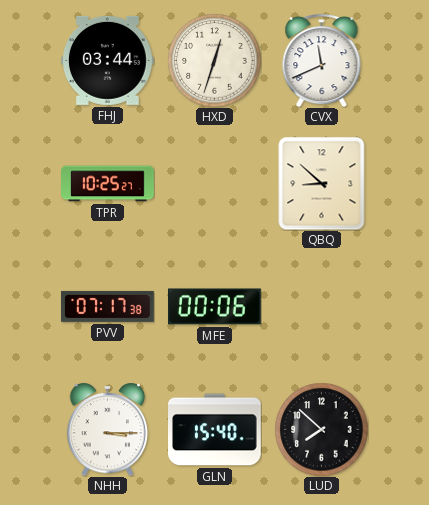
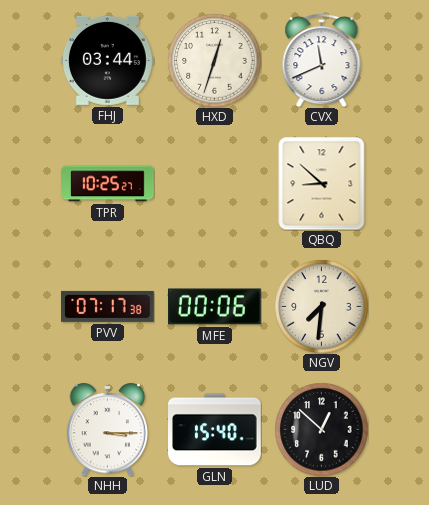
NGV: none -> 7:31 (321, 306)
LUD: 7:52 -> 12:52 (321, 429)
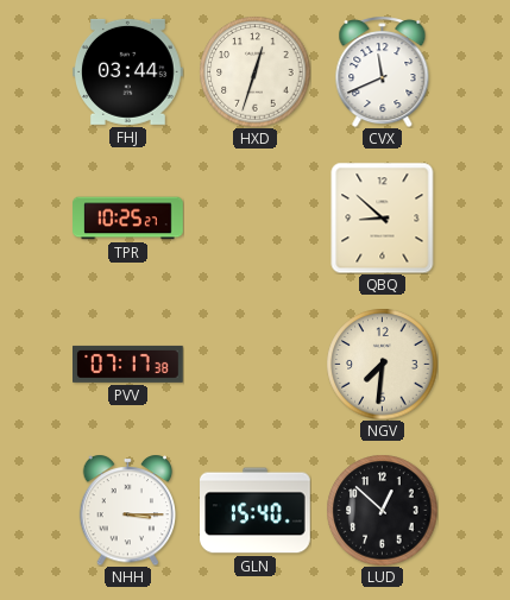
MFE: 00:06 -> none (215, 307)
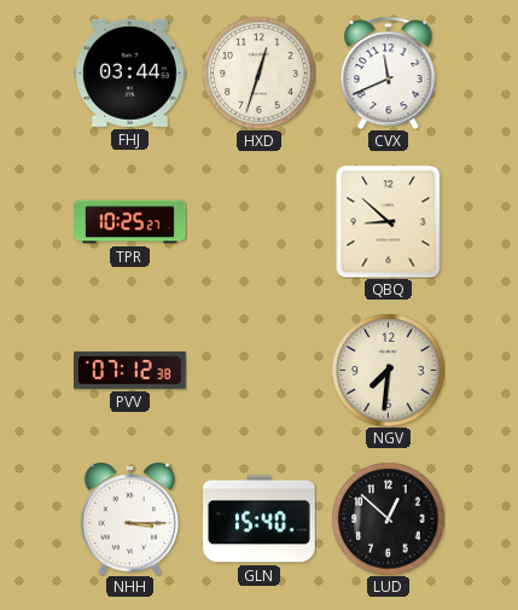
PVV: 07:17 -> 07:12 (130, 370)
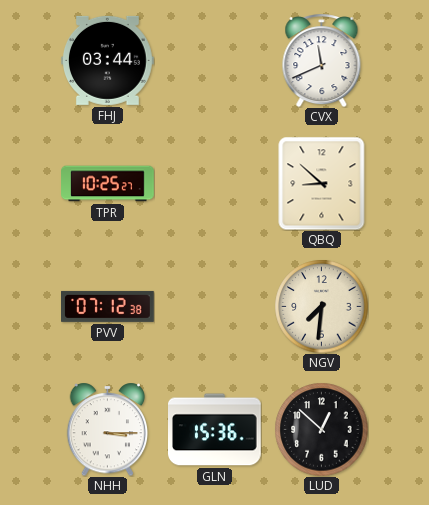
HXD: 12:33 -> none (258, 72)
GLN: 15:40 -> 15:36 (215, 430)
